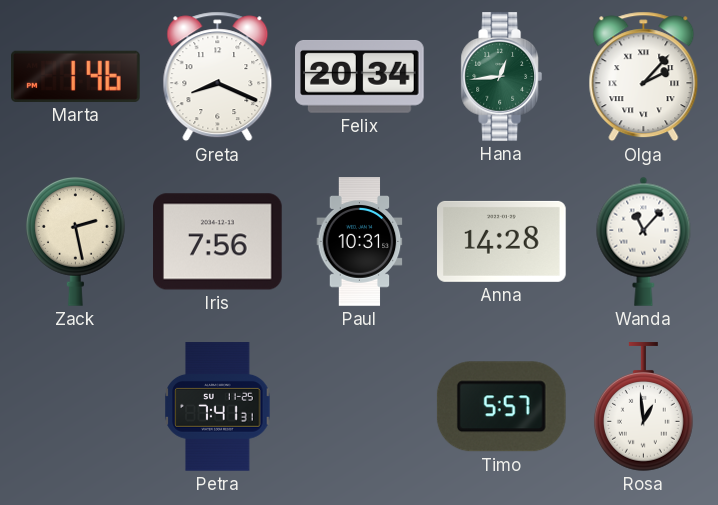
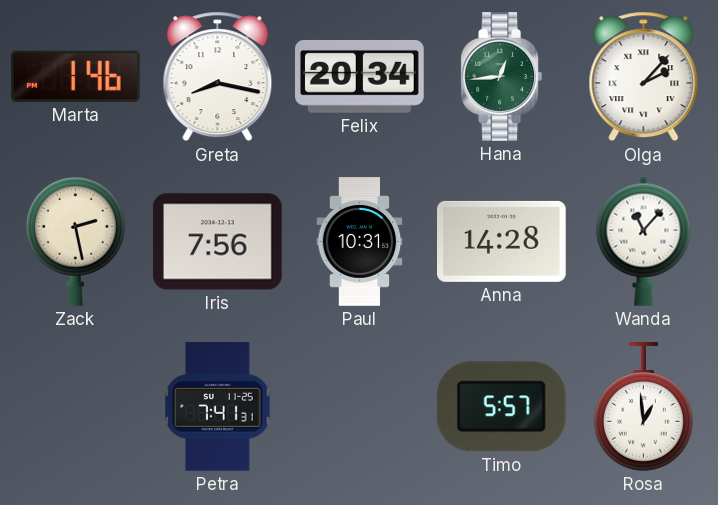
Greta: 8:19 -> 8:17 (218, 77)
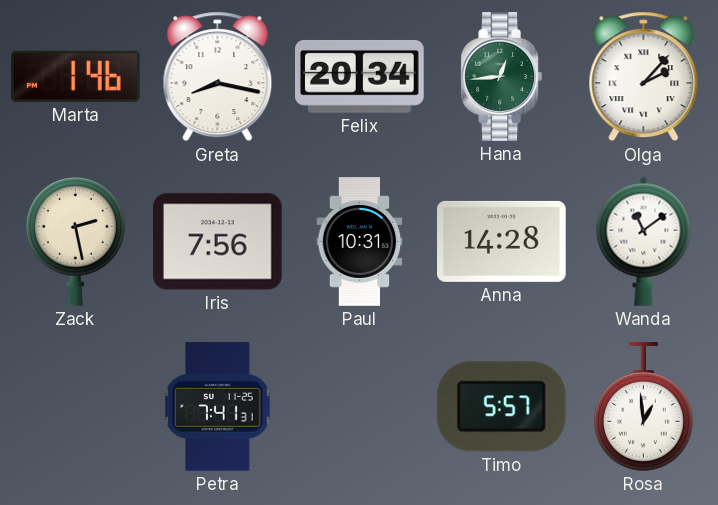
Wanda: 11:07 -> 11:09 (644, 241)
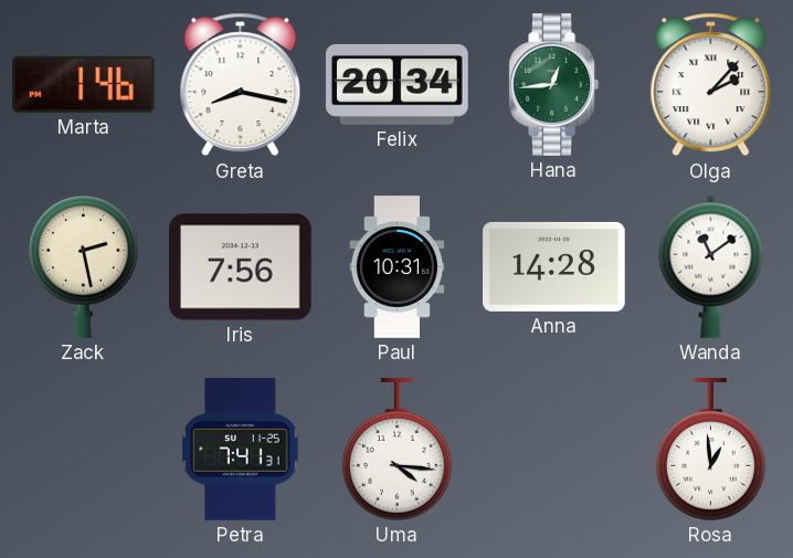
Uma: none -> 4:16 (396, 450)
Timo: 5:57 -> none (501, 407)
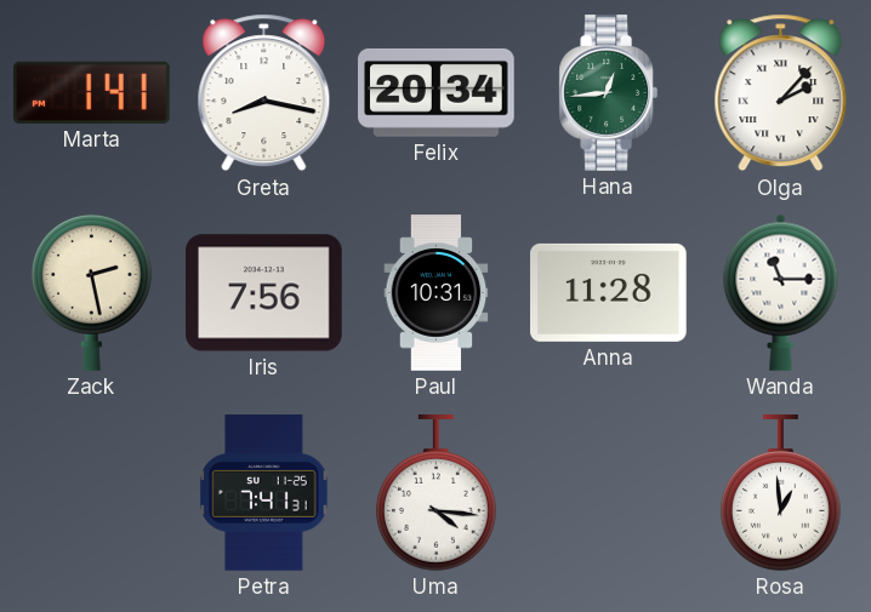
Marta: 1:46 -> 1:41 (92, 92)
Anna: 14:28 -> 11:28 (609, 292)
Wanda: 11:09 -> 11:15 (781, 292)
